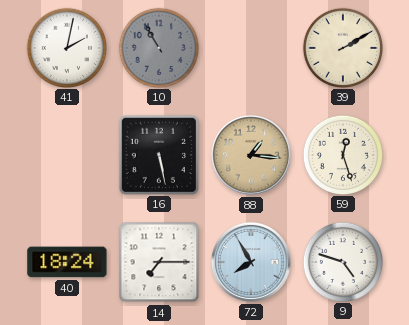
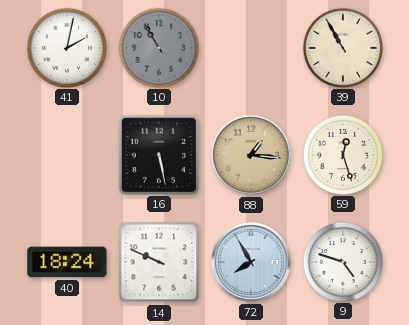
39: 2:10 -> 10:55 (342, 47)
14: 7:15 -> 9:49 (159, 262)
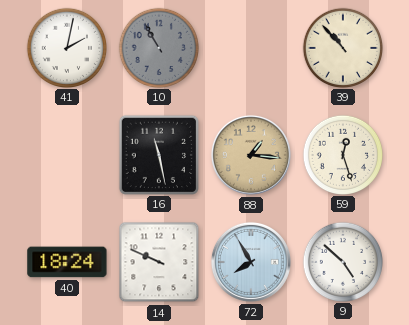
39: 10:55 -> 10:53 (342, 47)
16: 5:28 -> 11:28 (158, 154)
9: 4:48 -> 4:52 (342, 261)
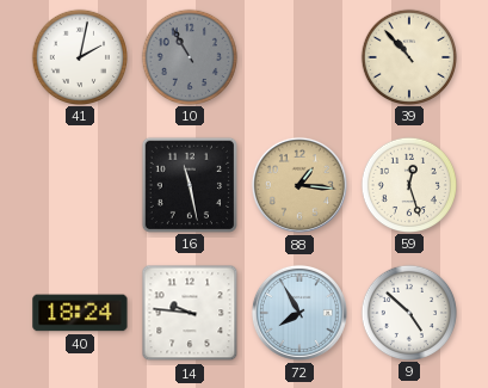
14: 9:49 -> 9:46 (190, 313)
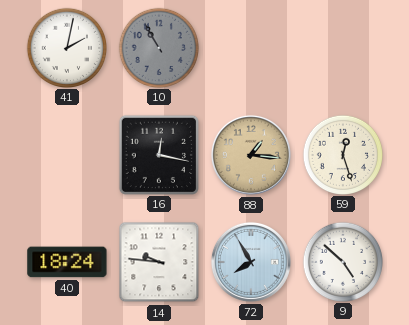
39: 10:53 -> none (408, 56)
16: 11:28 -> 12:17 (158, 154)
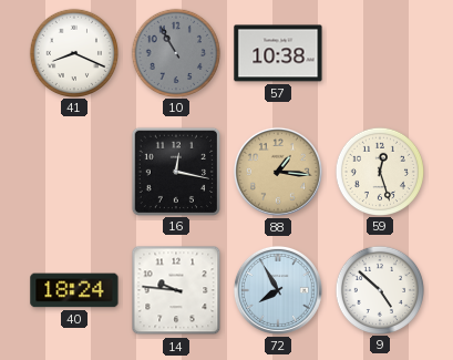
41: 2:02 -> 8:19 (73, 52)
57: none -> 10:38 (278, 53)
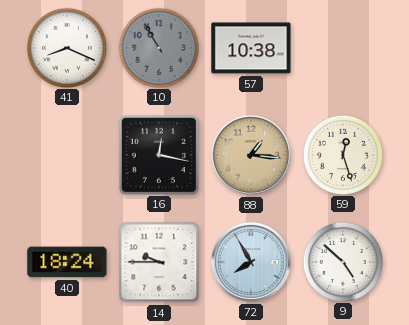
14: 9:46 -> 9:45 (159, 262)
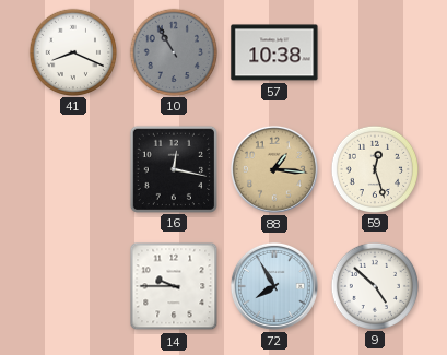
40: 18:24 -> none (67, 262)
